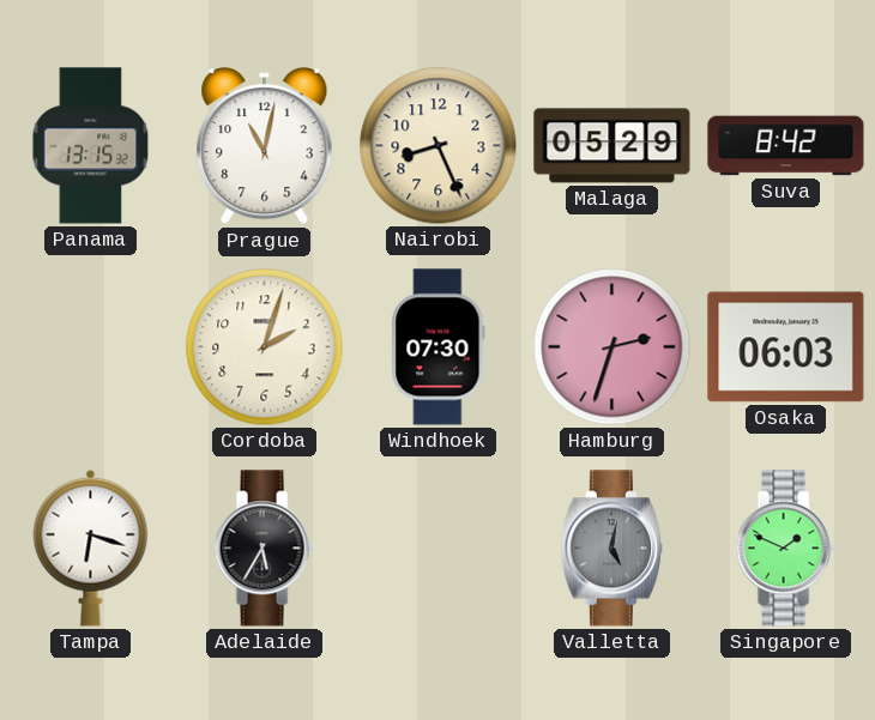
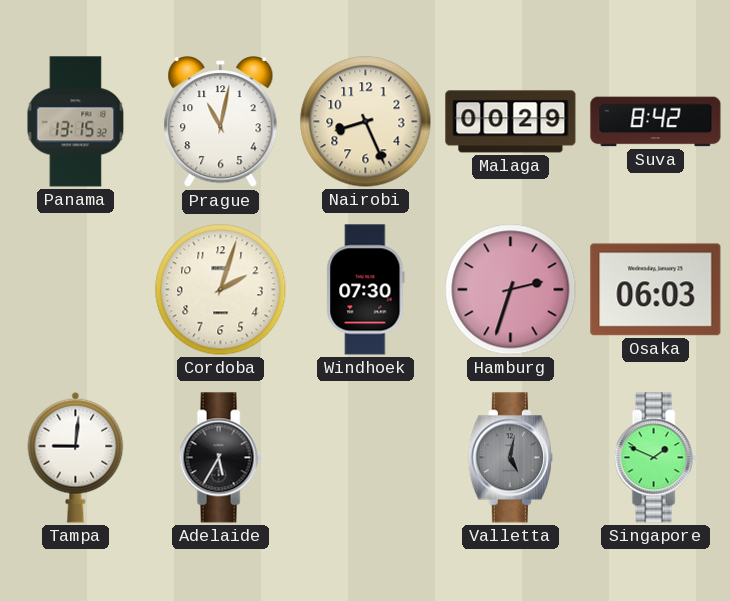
Malaga: 05:29 -> 00:29 (511, 122)
Tampa: 6:18 -> 9:01 (76, 457)
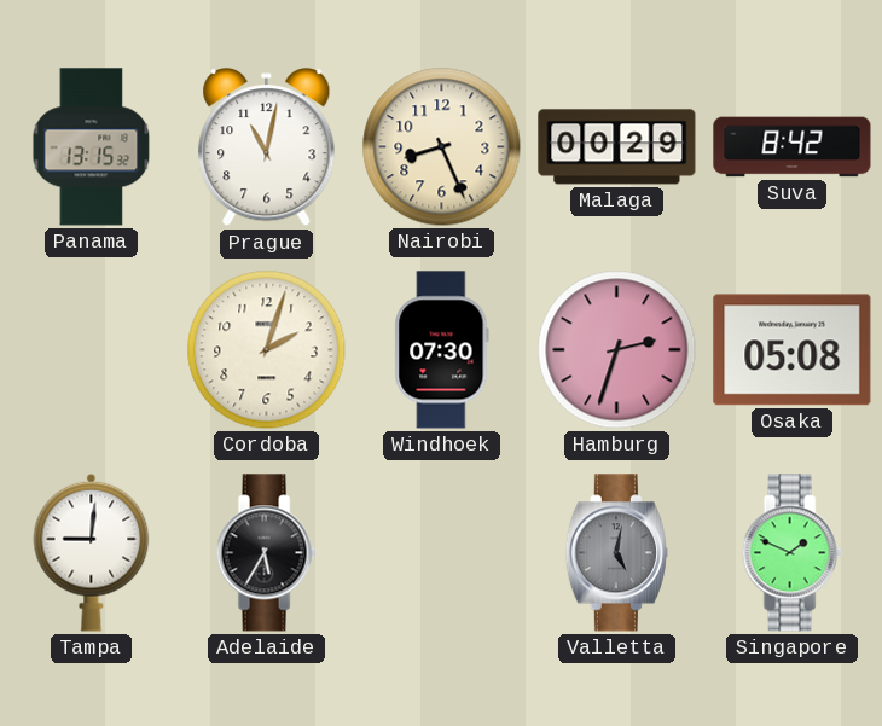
Osaka: 06:03 -> 05:08 (793, 350)
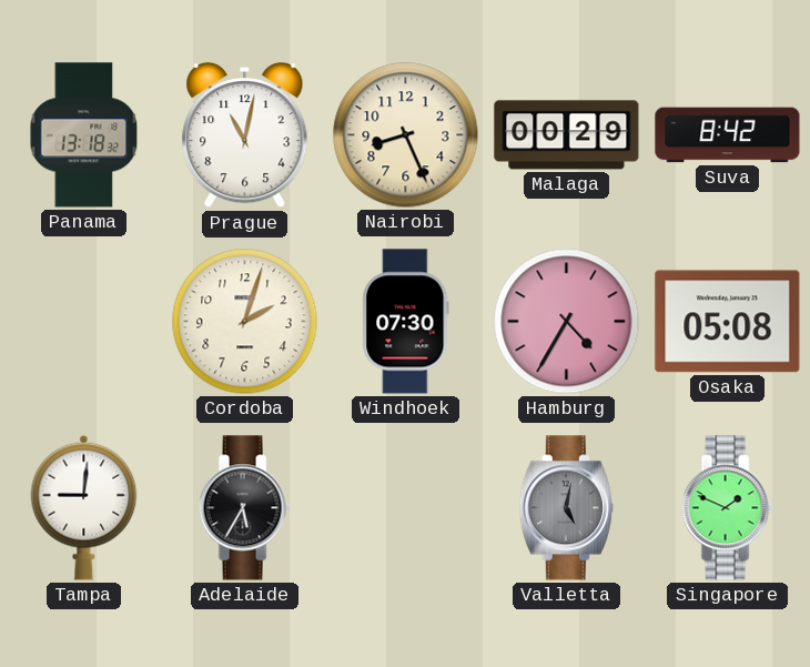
Panama: 13:15 -> 13:18 (84, 135)
Hamburg: 2:33 -> 4:35 (567, 322)
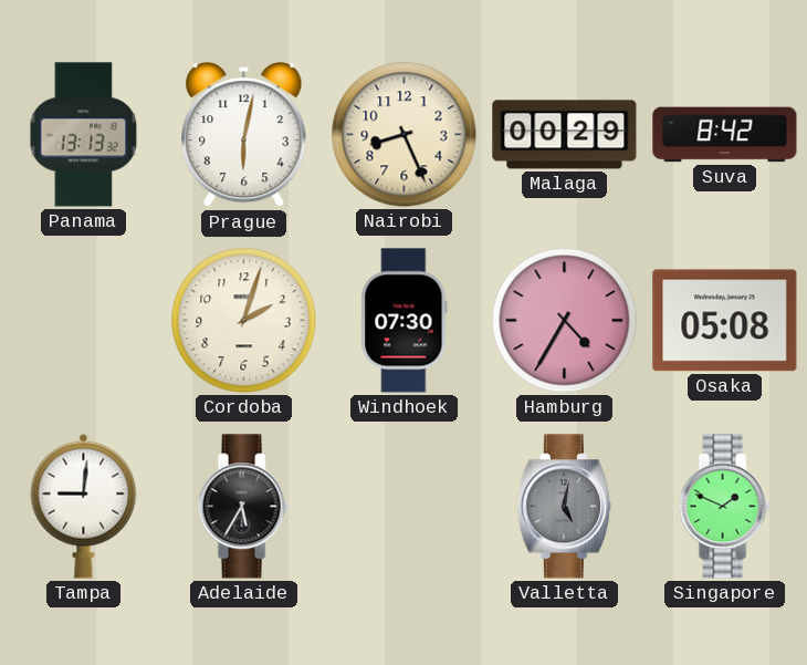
Panama: 13:18 -> 13:13 (84, 135)
Prague: 11:02 -> 6:02 (244, 135)
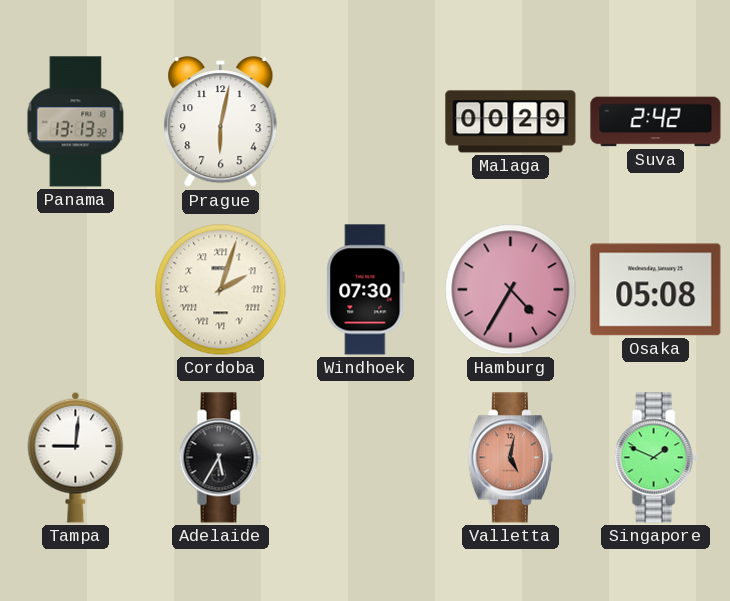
Nairobi: 8:26 -> none (405, 135)
Suva: 8:42 -> 2:42 (656, 122)
Cordoba numerals: Arabic -> Roman (221, 290)
Valletta dial: grey -> salmon (510, 458)
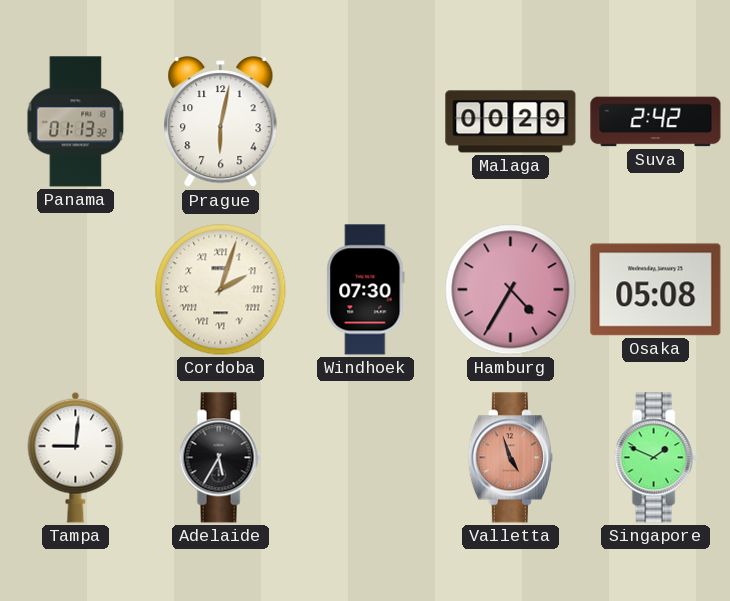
Panama: 13:13 -> 01:13 (76, 122)
Valletta: 5:02 -> 4:57 (510, 458)
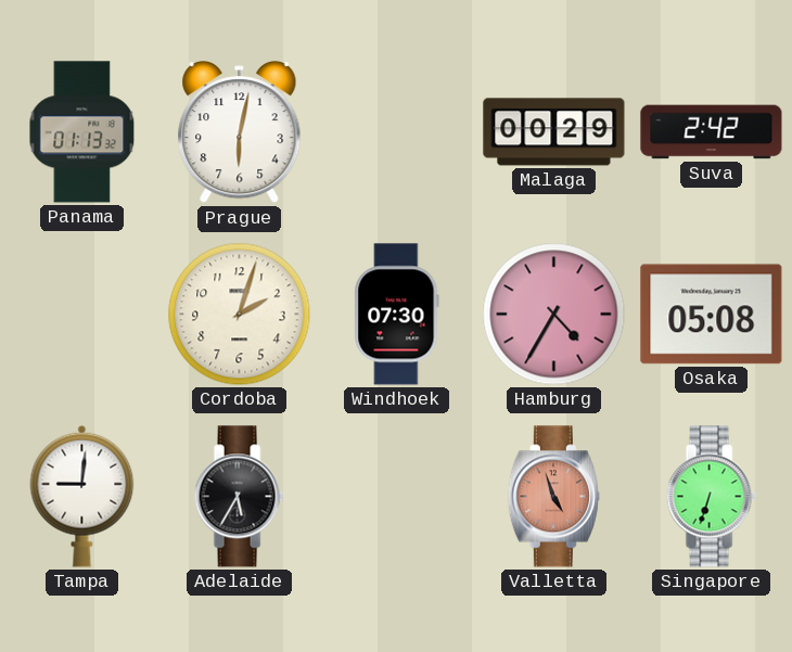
Cordoba numerals: Roman -> Arabic (240, 315)
Singapore: 1:49 -> 6:33 (711, 497)
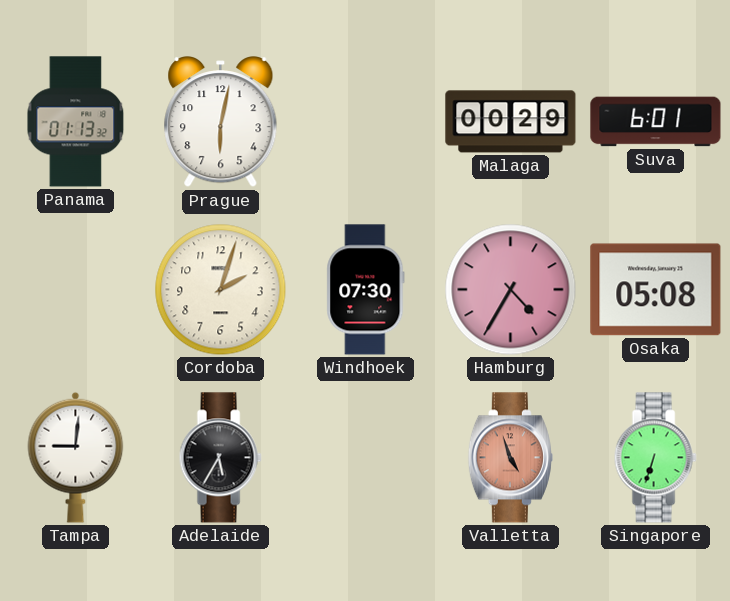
Suva: 2:42 -> 6:01 (656, 122)
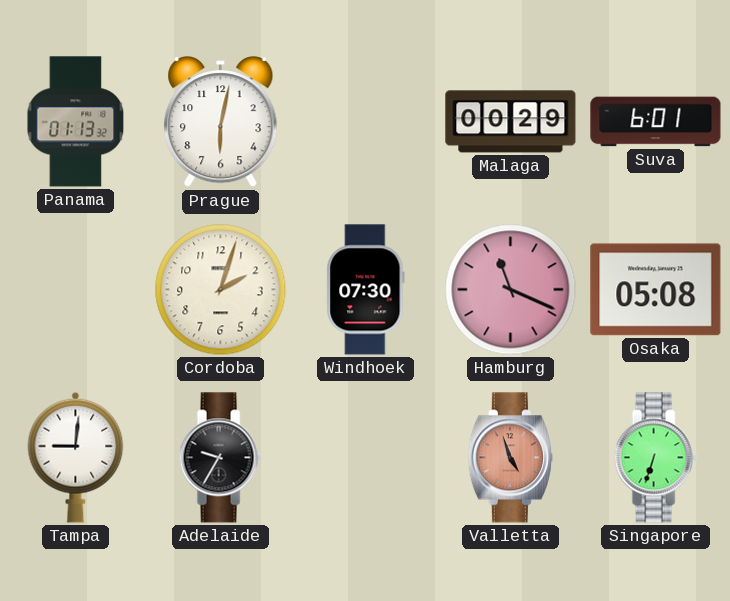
Hamburg: 4:35 -> 11:19 (511, 290)
Adelaide: 5:35 -> 9:35 (220, 458)
